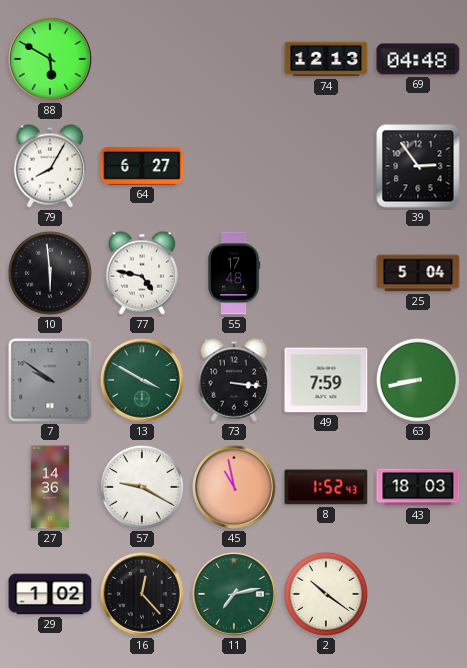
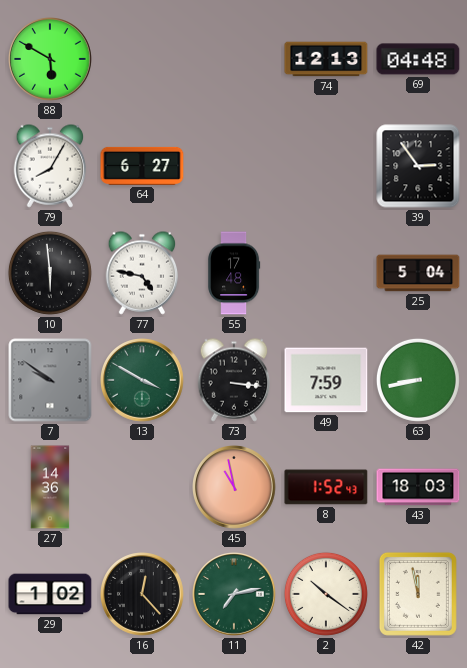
57: 9:20 -> none (142, 487)
42: none -> 11:58 (418, 594)
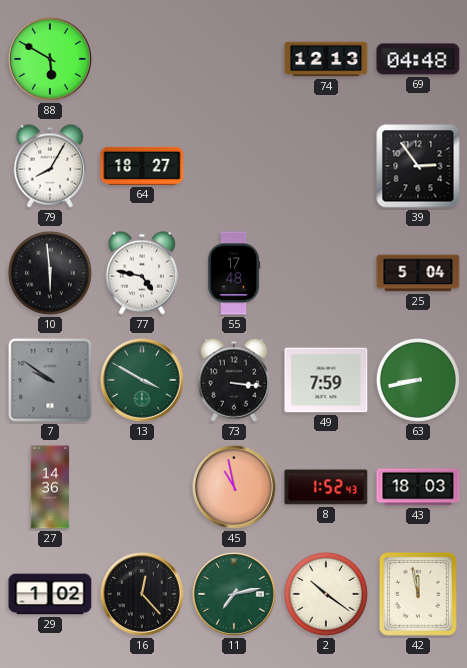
64: 6:27 -> 18:27 (142, 166)
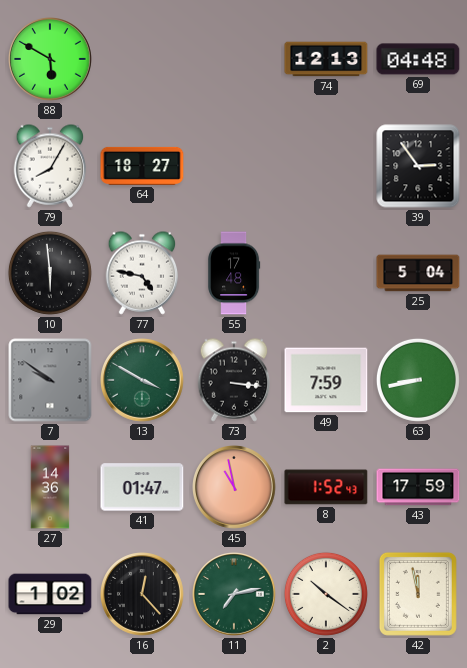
41: none -> 01:47 (142, 487)
43: 18:03 -> 17:59 (418, 487)
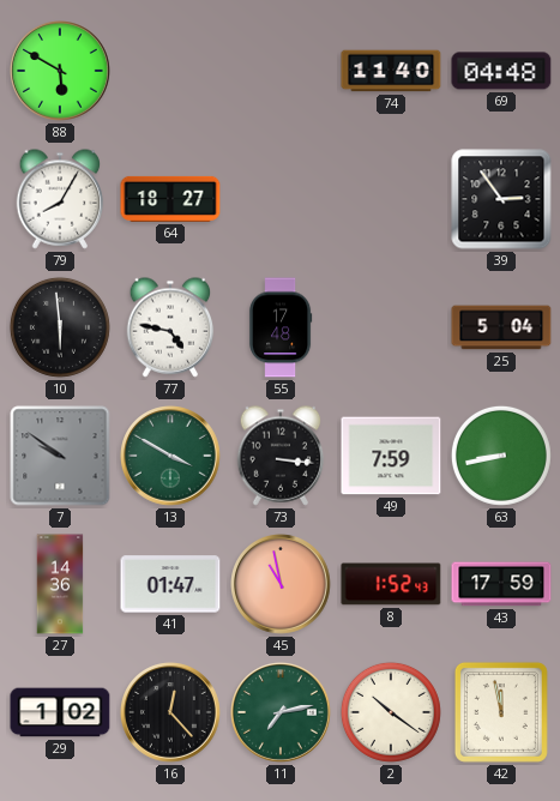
74: 12:13 -> 11:40 (391, 71)
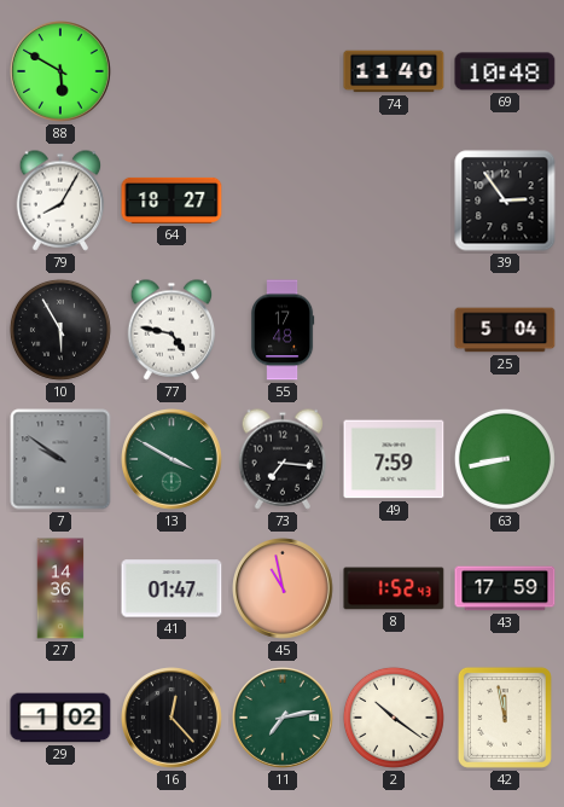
69: 04:48 -> 10:48 (505, 71)
10: 5:59 -> 5:55 (60, 330)
73: 3:16 -> 7:16 (283, 459)
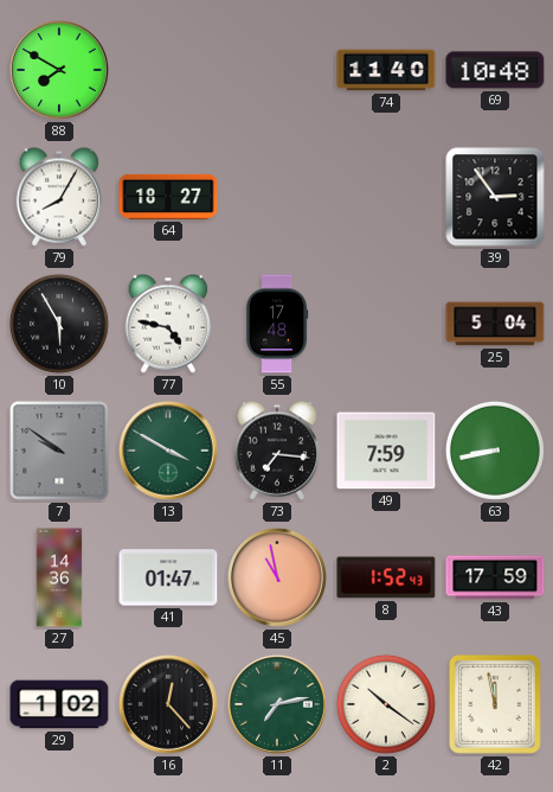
88: 5:50 -> 7:50 (60, 71)
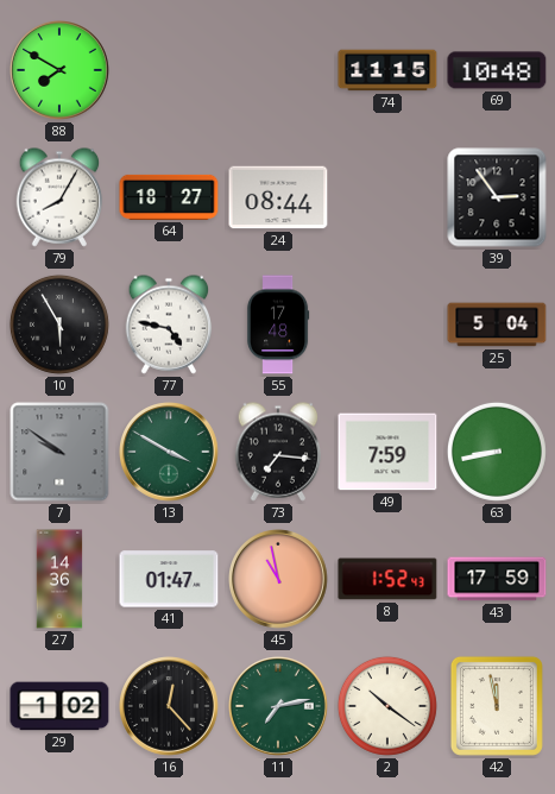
74: 11:40 -> 11:15 (387, 70)
24: none -> 08:44 (278, 197)
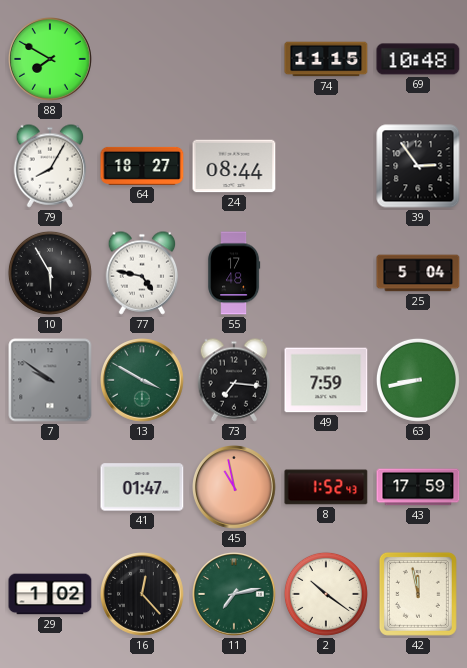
27: 14:36 -> none (59, 579)
